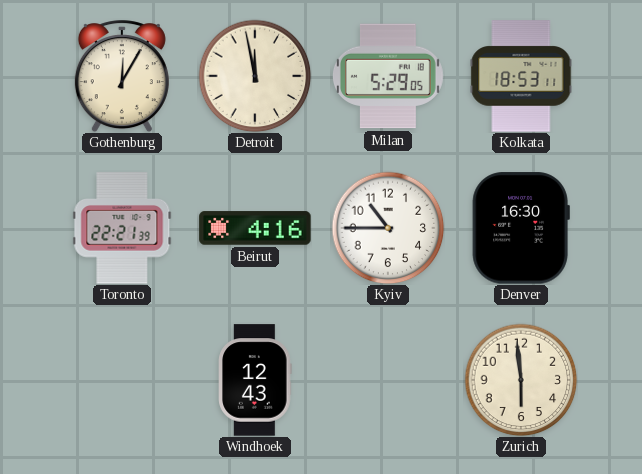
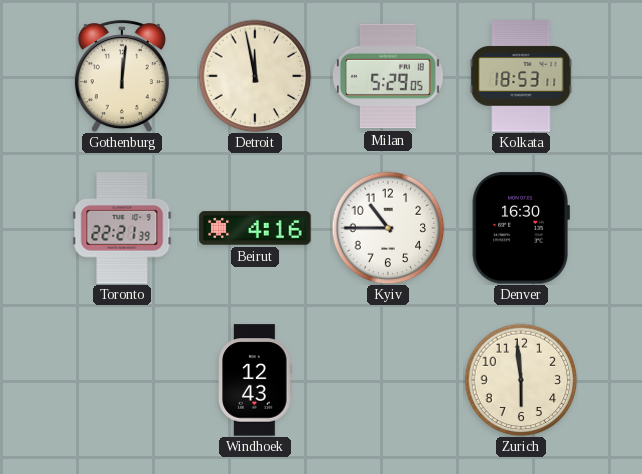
Gothenburg: 12:05 -> 12:01 (122, 76)
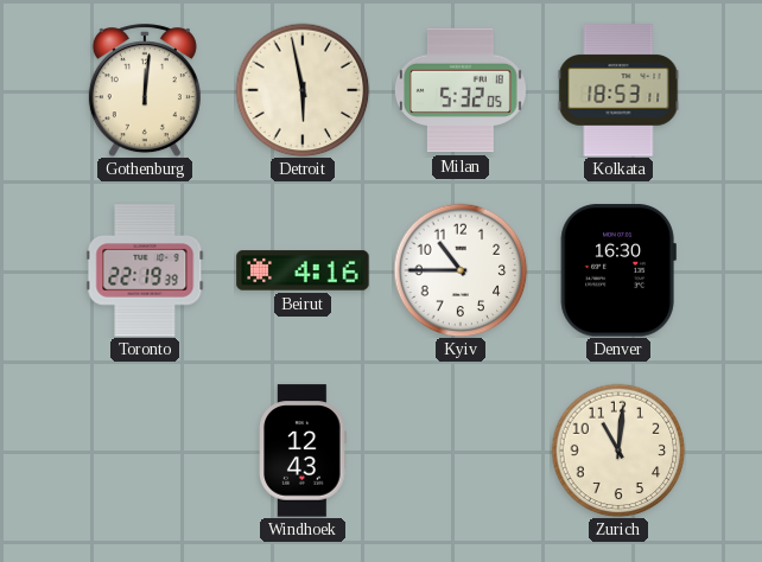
Detroit: 11:58 -> 5:58 (303, 90)
Milan: 5:29 -> 5:32 (461, 90)
Toronto: 22:21 -> 22:19 (145, 270)
Zurich: 5:59 -> 11:01 (618, 451)
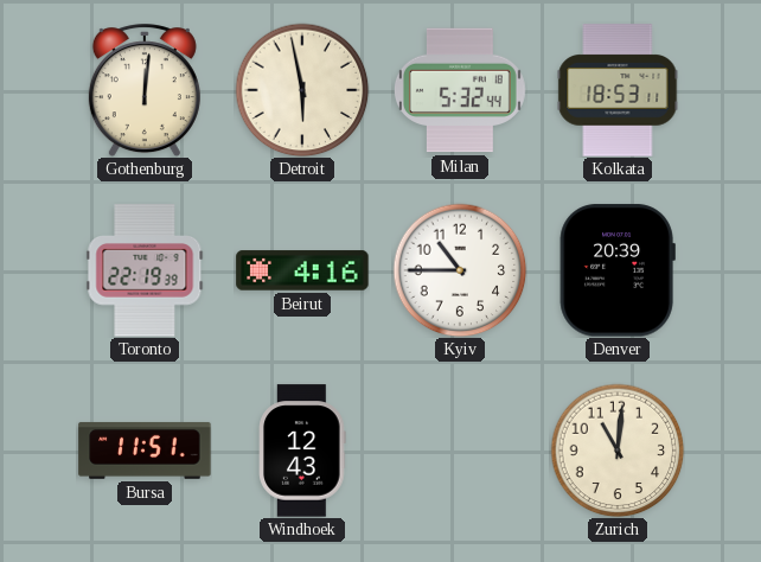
Milan: 5:32:05 -> 5:32:44 (460, 90)
Denver: 16:30 -> 20:39 (618, 270)
Bursa: none -> 11:51 (145, 451)
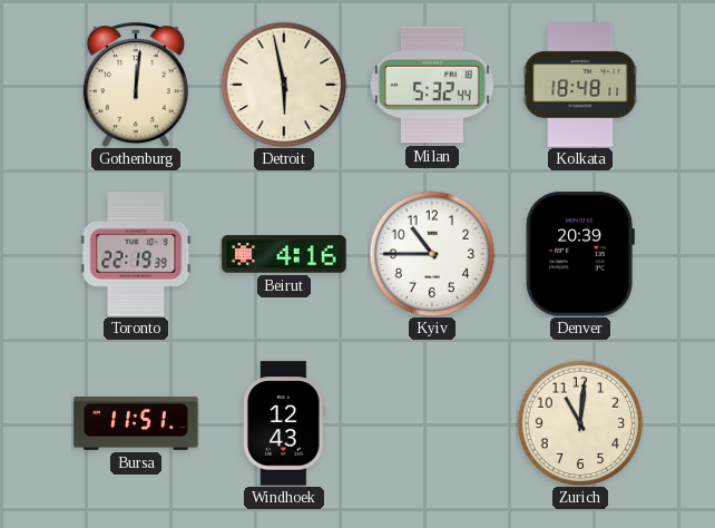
Kolkata: 18:53 -> 18:48 (580, 85)
